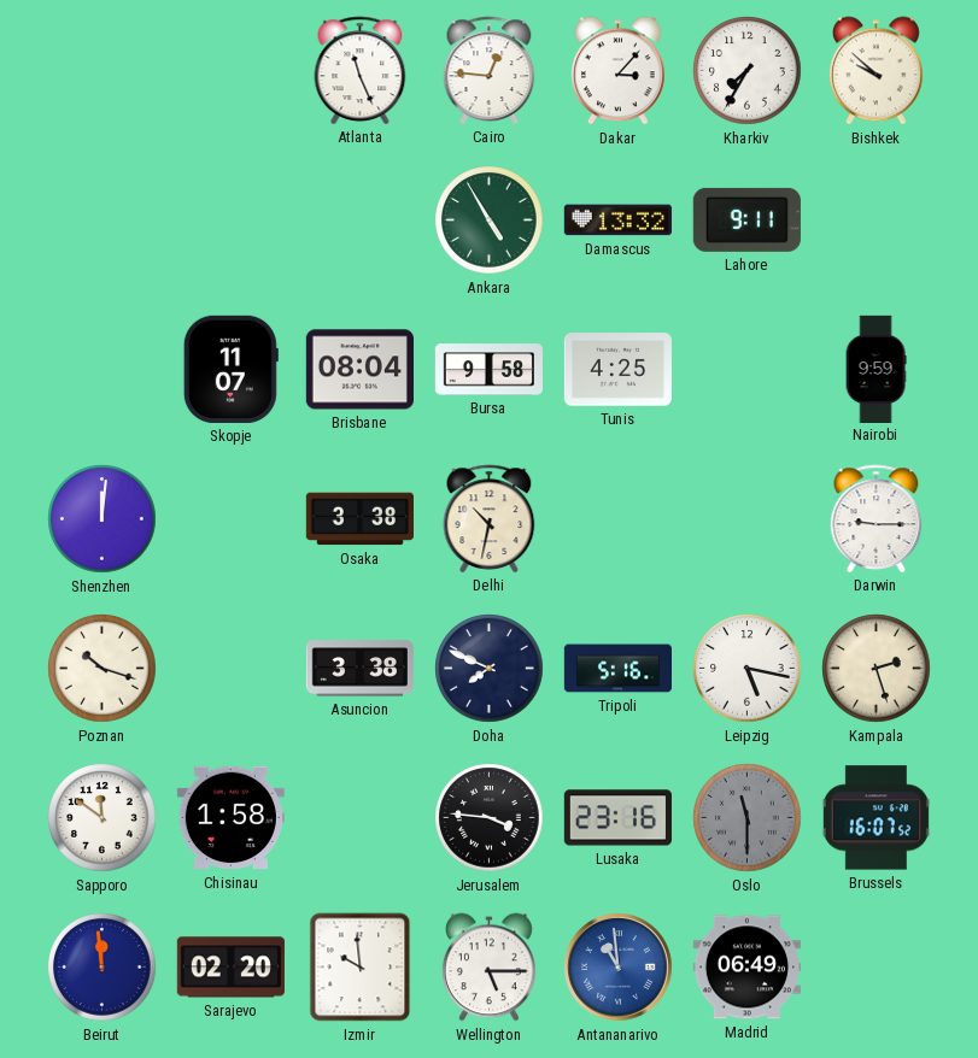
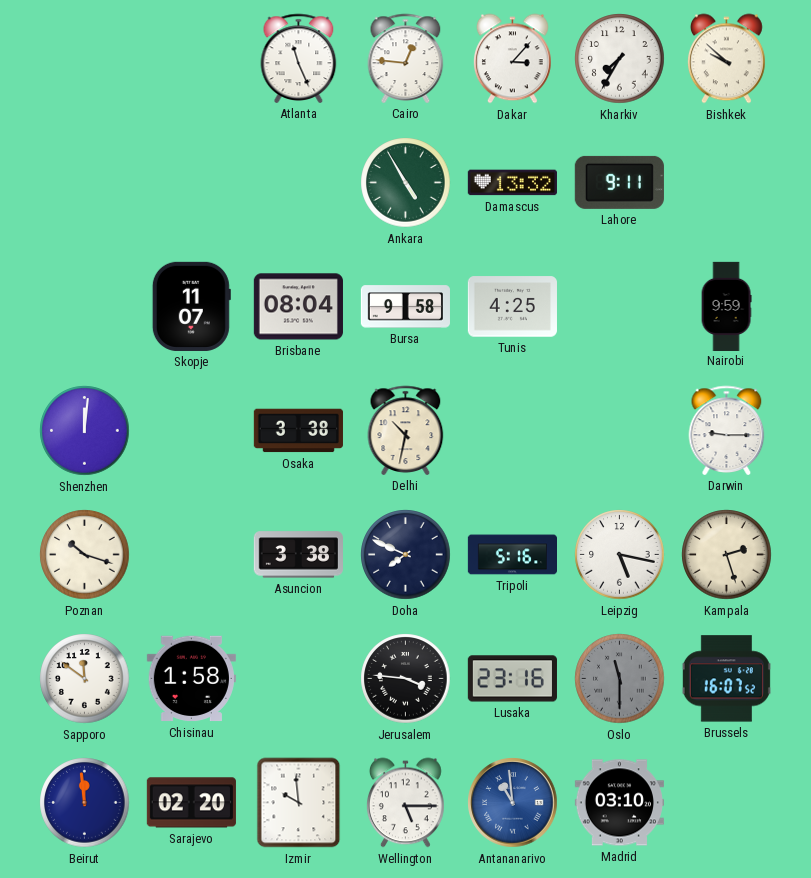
Madrid: 06:49 -> 03:10 (619, 803)
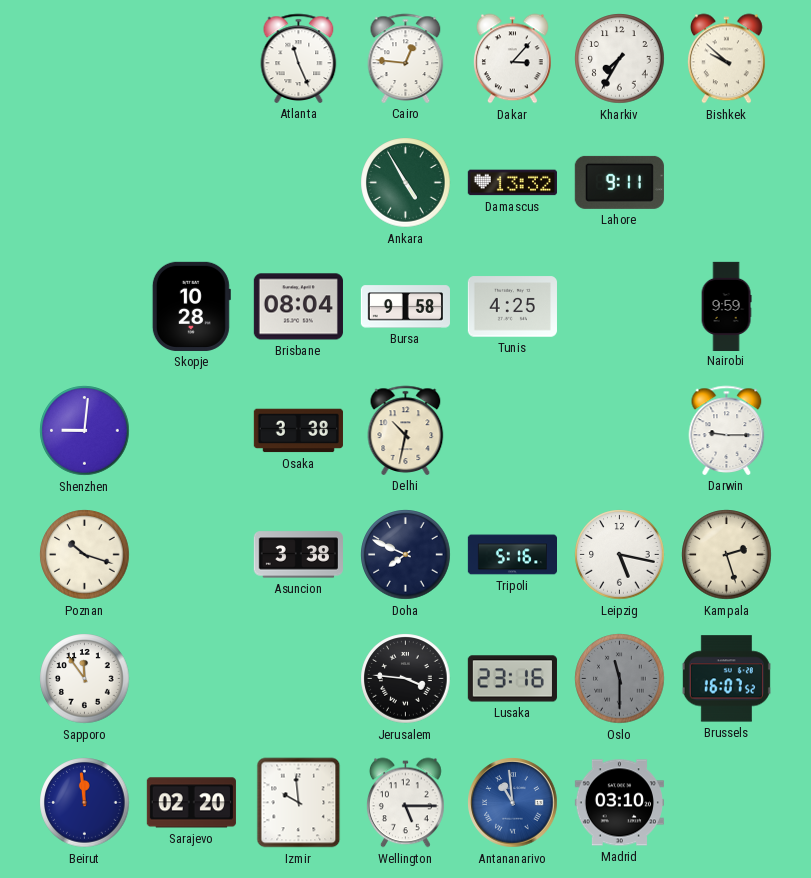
Skopje: 11:07 -> 10:28 (191, 306)
Shenzhen: 12:01 -> 9:01 (85, 431)
Sapporo: 11:51 -> 11:54 (85, 679)
Chisinau: 1:58 -> none (191, 679)
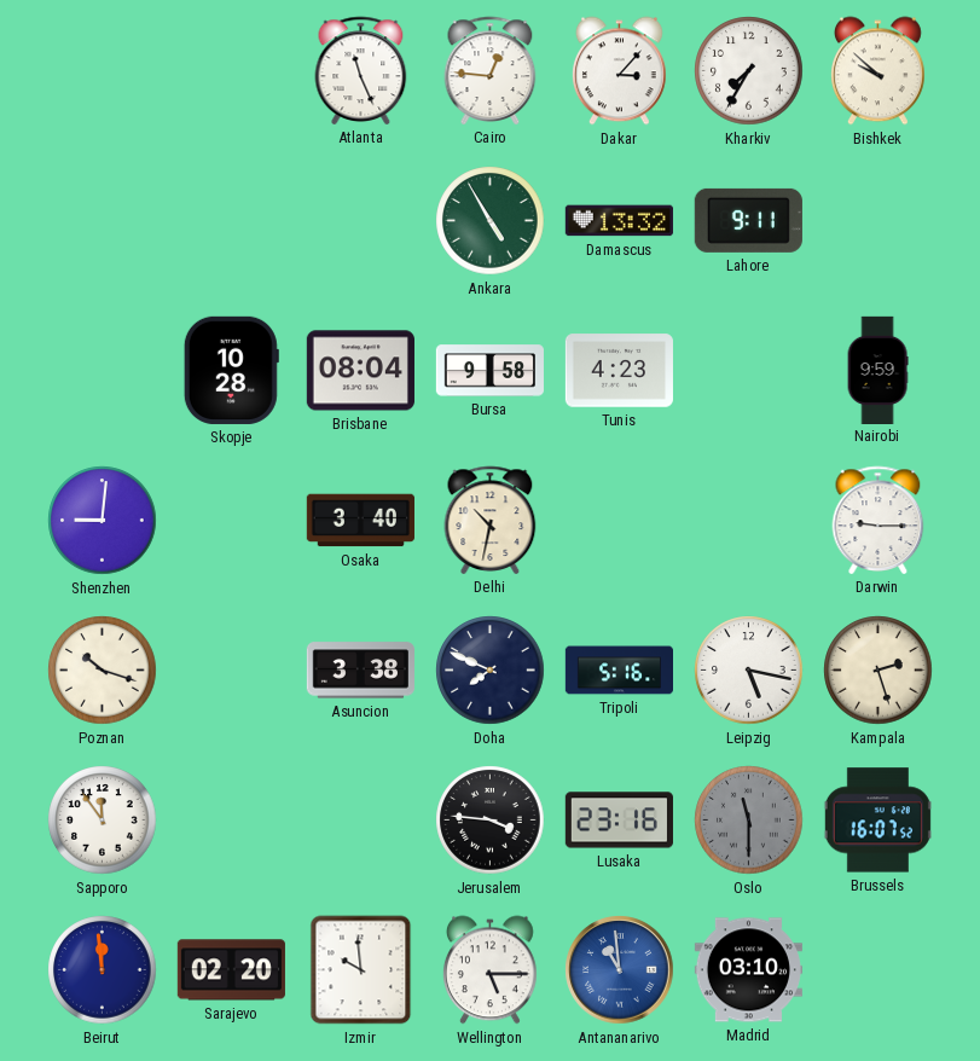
Tunis: 4:25 -> 4:23 (619, 371)
Osaka: 3:38 -> 3:40 (360, 521)
